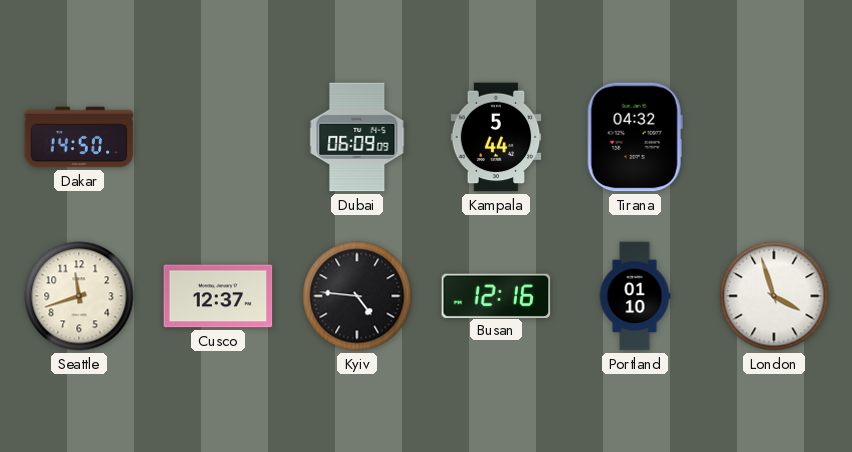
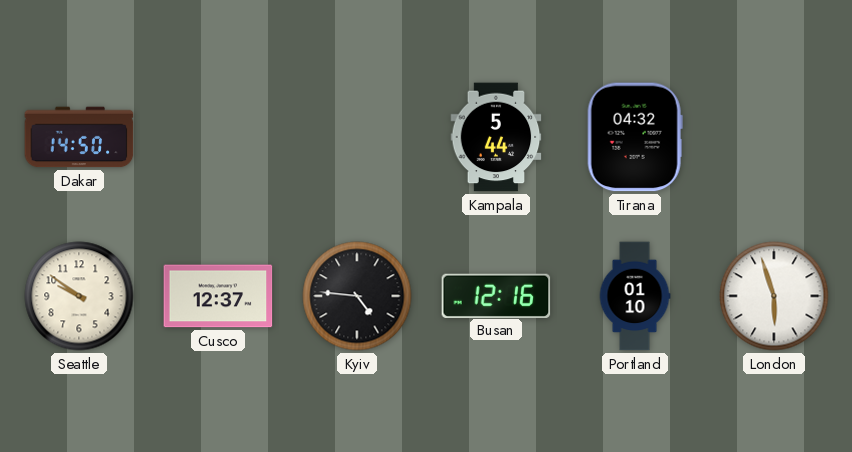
Dubai: 06:09 -> none (357, 137)
Seattle: 11:42 -> 9:51 (79, 296)
London: 3:57 -> 5:57 (774, 296)
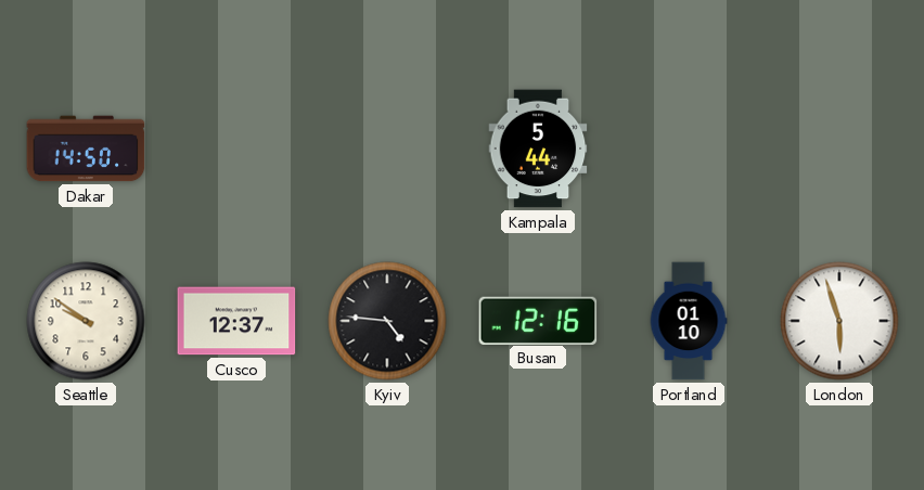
Tirana: 04:32 -> none (635, 137)
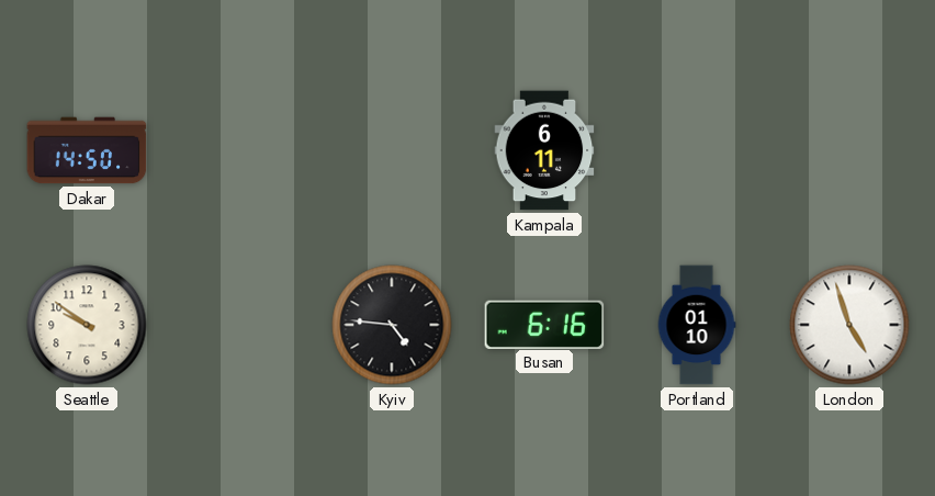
Kampala: 5:44 -> 6:11 (544, 150)
Cusco: 12:37 -> none (236, 321)
Busan: 12:16 -> 6:16 (544, 324)
London: 5:57 -> 4:57 (849, 325)
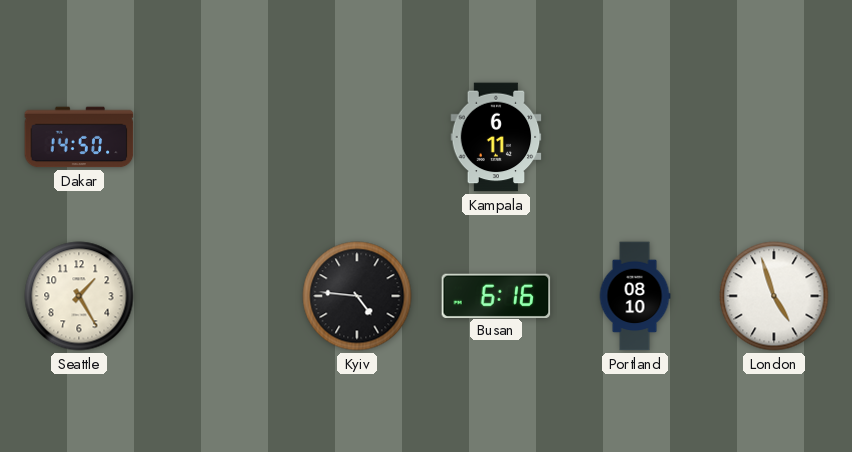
Seattle: 9:51 -> 1:25 (79, 296)
Portland: 01:10 -> 08:10 (635, 296)
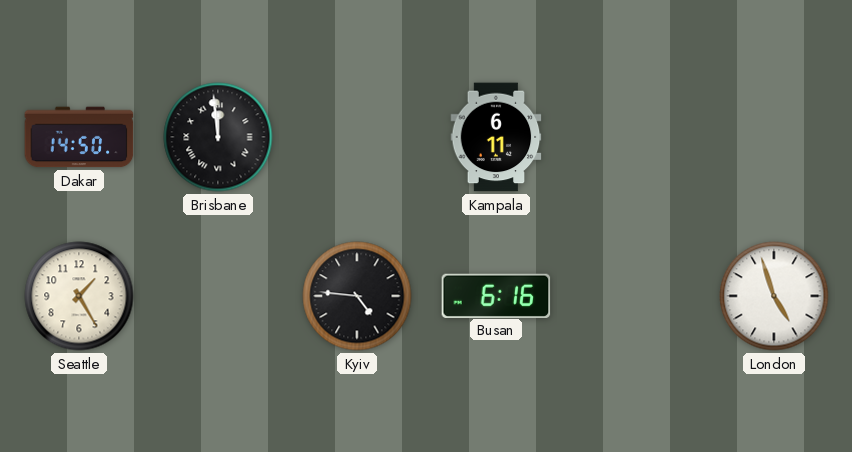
Brisbane: none -> 11:59 (218, 137)
Portland: 08:10 -> none (635, 296)
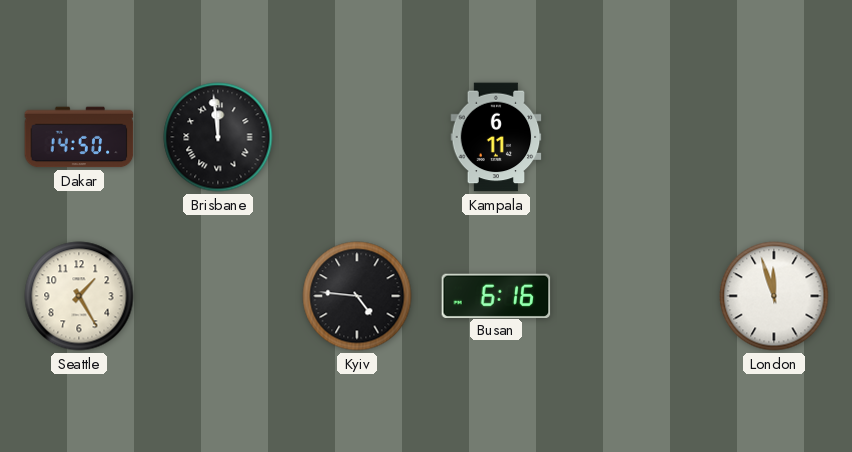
London: 4:57 -> 11:57 (774, 296)
